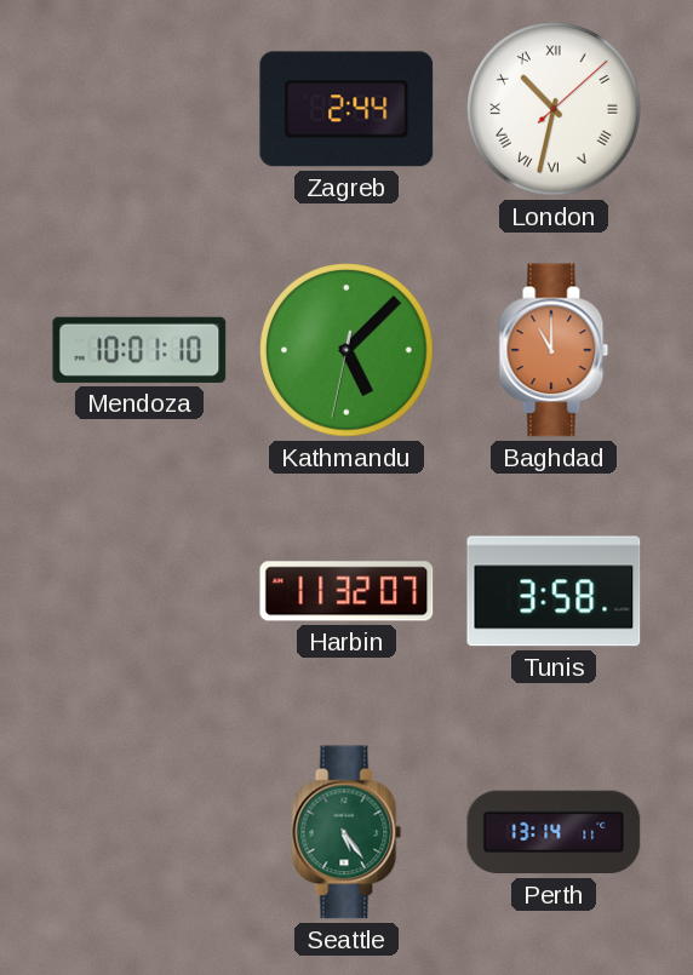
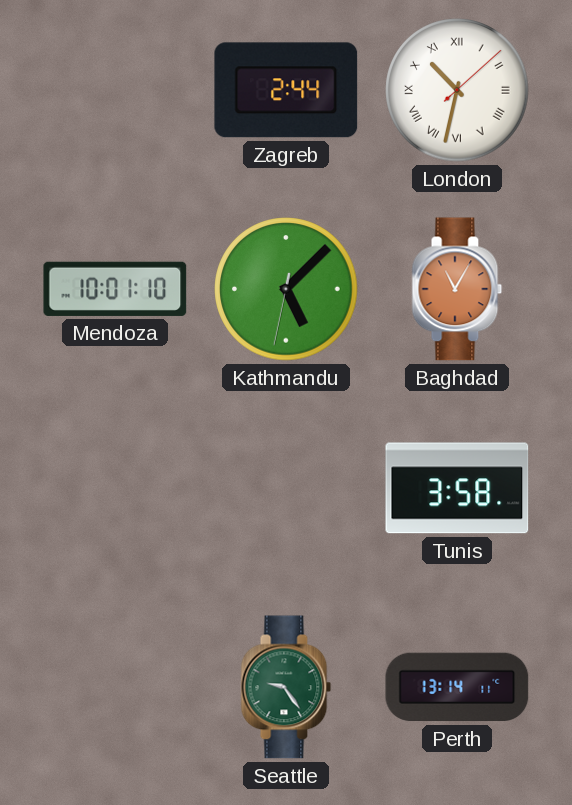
Baghdad: 11:00 -> 11:05 (457, 289)
Harbin: 11:32 -> none (346, 591)
Seattle: 5:24 -> 9:24 (286, 687)
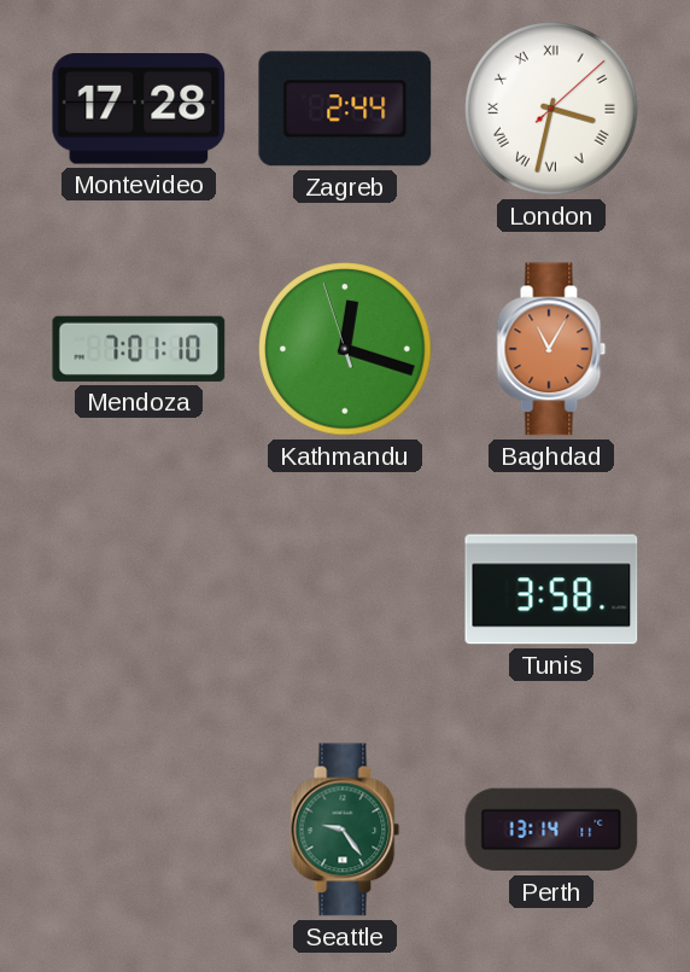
Montevideo: none -> 17:28 (139, 109)
London: 10:32 -> 3:32 (551, 109)
Mendoza: 10:01 -> 7:01 (139, 349)
Kathmandu: 5:07 -> 12:17 (345, 349)
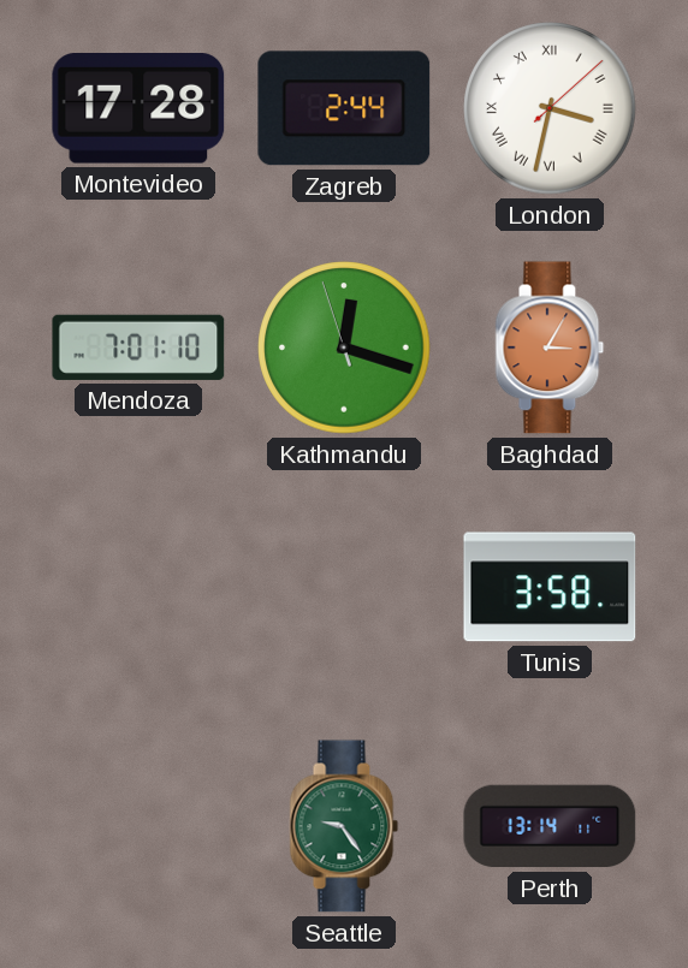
Baghdad: 11:05 -> 3:05 (550, 348)
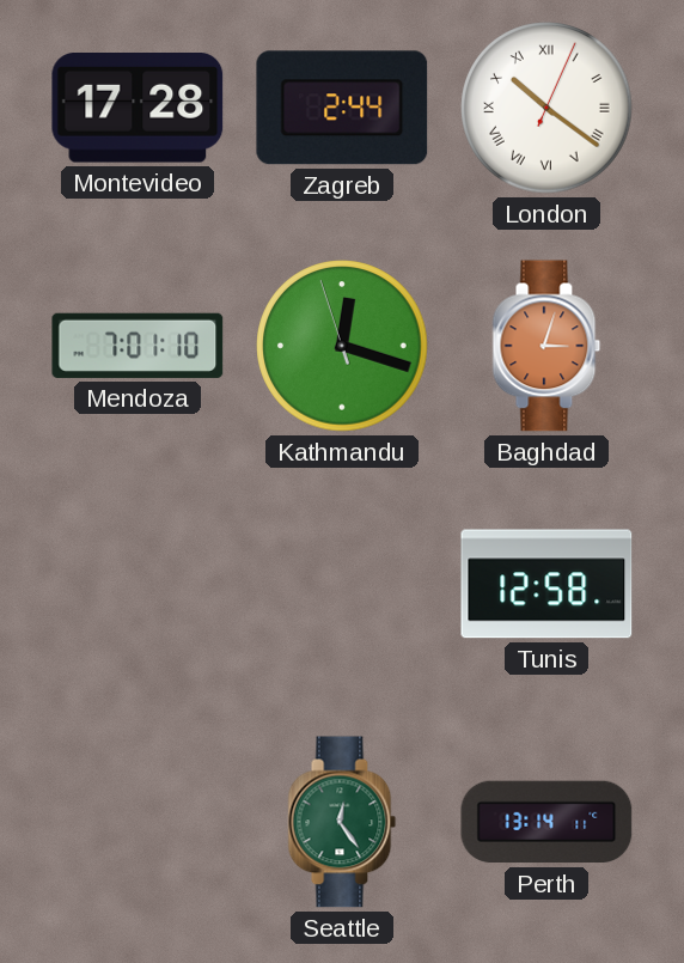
London: 3:32 -> 10:21 (546, 108)
Baghdad: 3:05 -> 3:03 (546, 346)
Tunis: 3:58 -> 12:58 (546, 584)
Seattle: 9:24 -> 12:24 (342, 822)
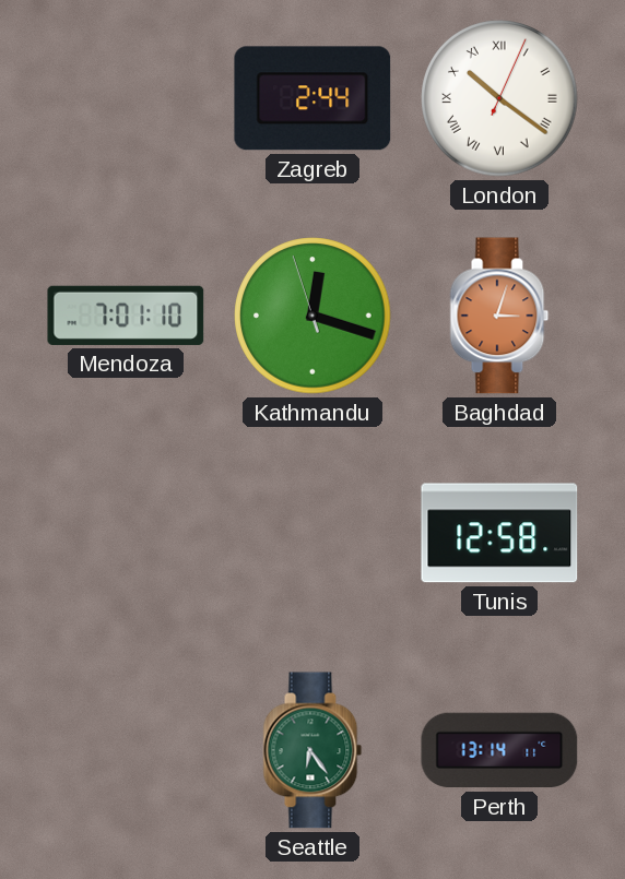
Montevideo: 17:28 -> none (138, 108)
Seattle: 12:24 -> 6:24 (312, 750)
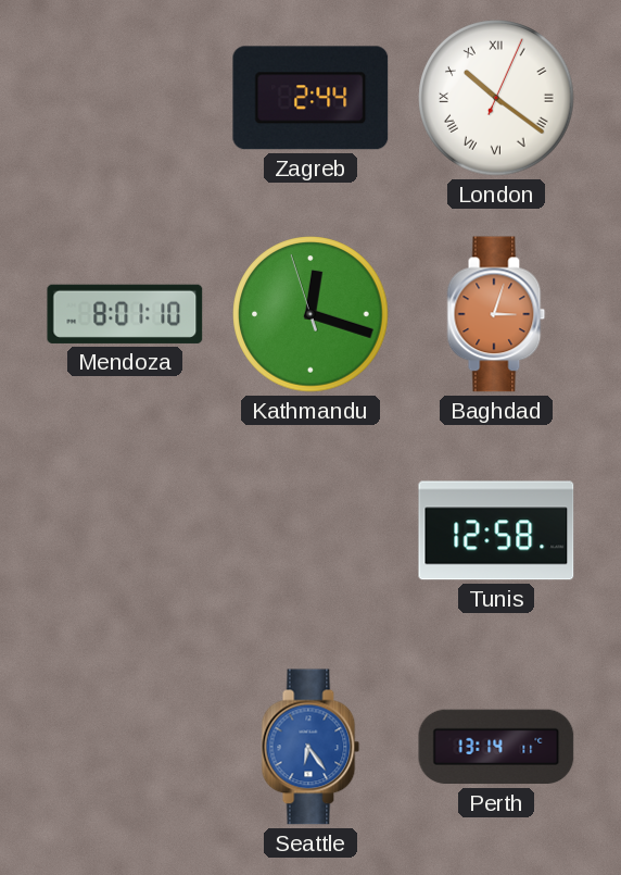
Mendoza: 7:01 -> 8:01 (125, 314)
Seattle dial: green -> blue (310, 747)
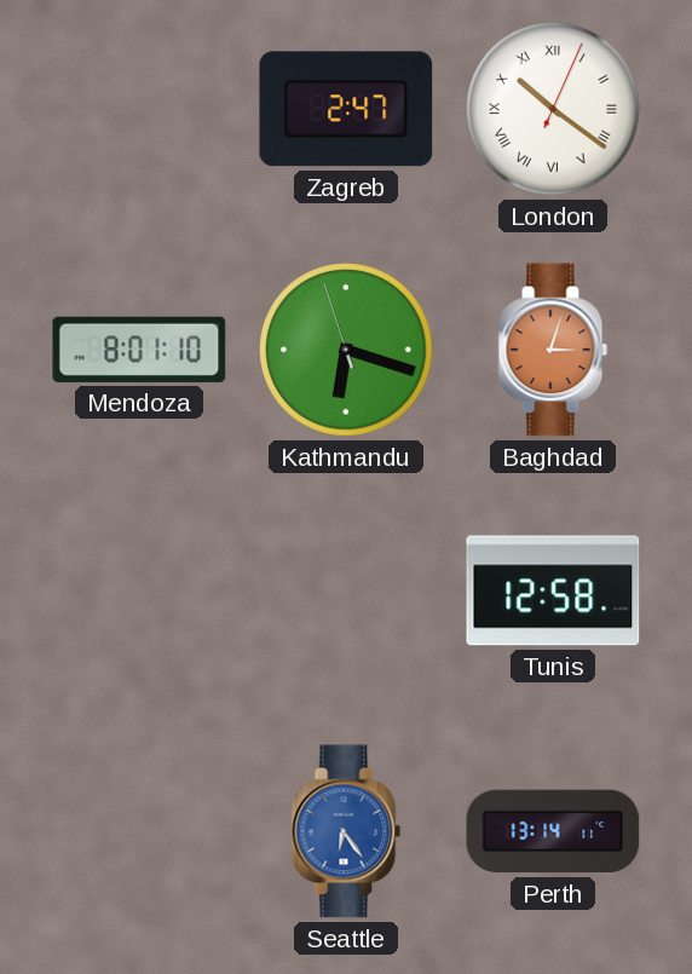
Zagreb: 2:44 -> 2:47 (346, 109)
Kathmandu: 12:17 -> 6:17 (346, 350)
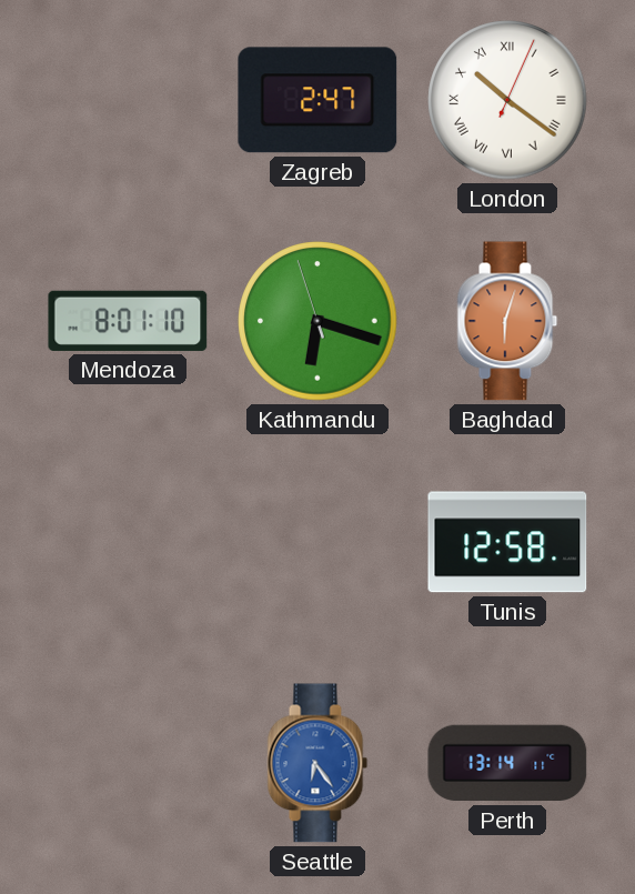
Baghdad: 3:03 -> 6:03 (507, 321)
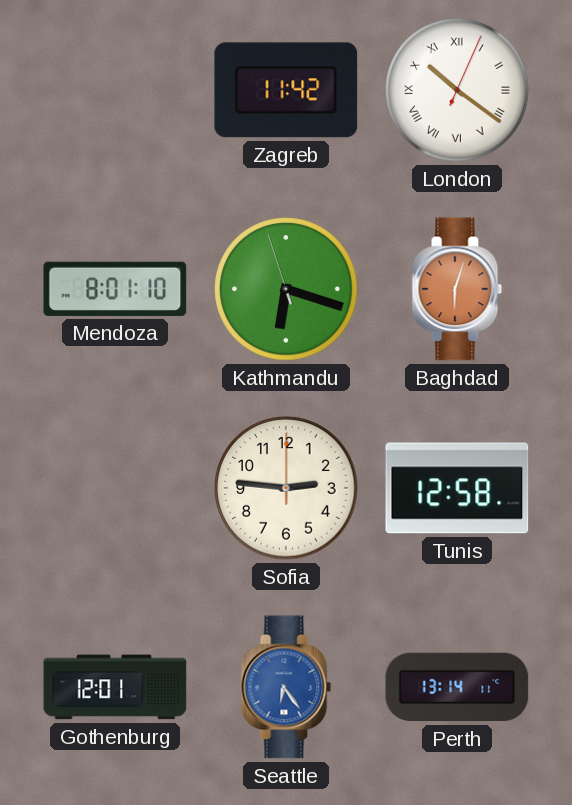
Zagreb: 2:47 -> 11:42 (286, 90)
Sofia: none -> 2:46 (286, 488)
Gothenburg: none -> 12:01 (115, 687)
